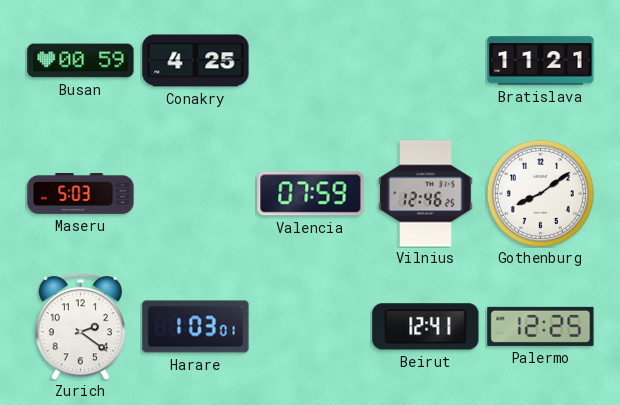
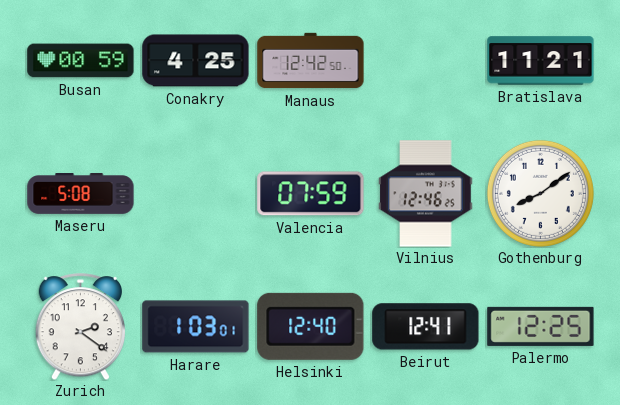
Manaus: none -> 12:42 (311, 61)
Maseru: 5:03 -> 5:08 (81, 194)
Helsinki: none -> 12:40 (311, 326)
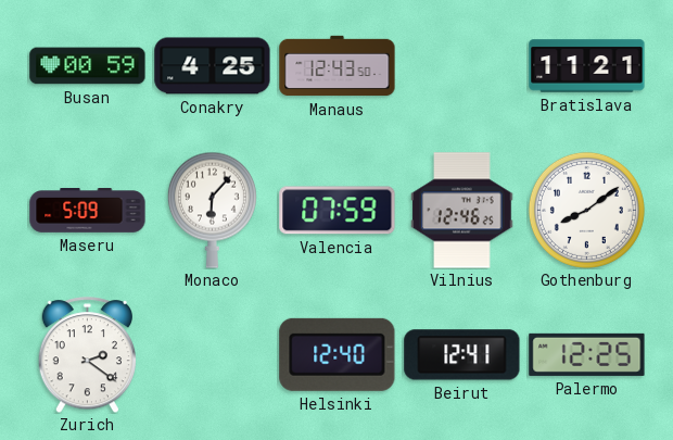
Manaus: 12:42 -> 12:43 (338, 66)
Maseru: 5:08 -> 5:09 (88, 211)
Monaco: none -> 6:07 (212, 210)
Harare: 1:03 -> none (196, 327)
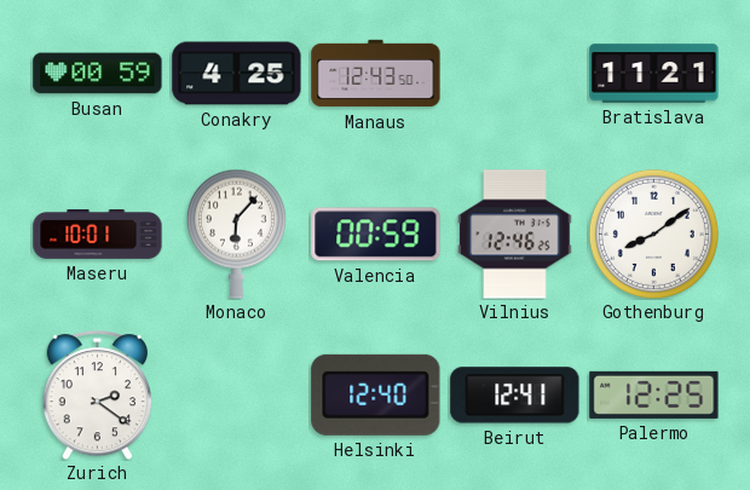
Maseru: 5:09 -> 10:01 (98, 235)
Valencia: 07:59 -> 00:59 (376, 235)
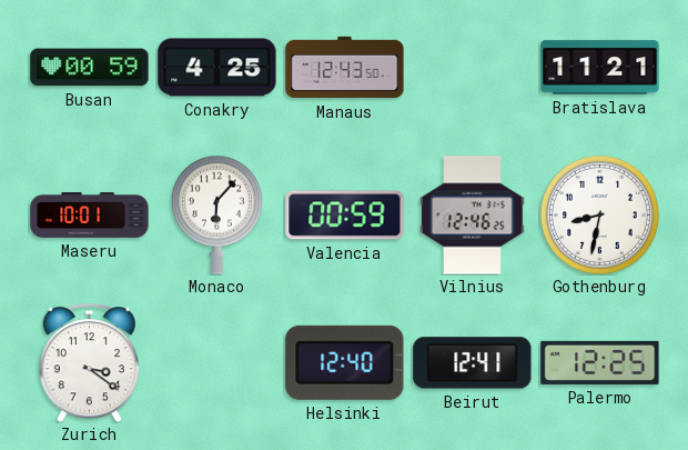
Gothenburg: 8:09 -> 8:32 (599, 214)
Zurich: 2:21 -> 3:21 (89, 363)
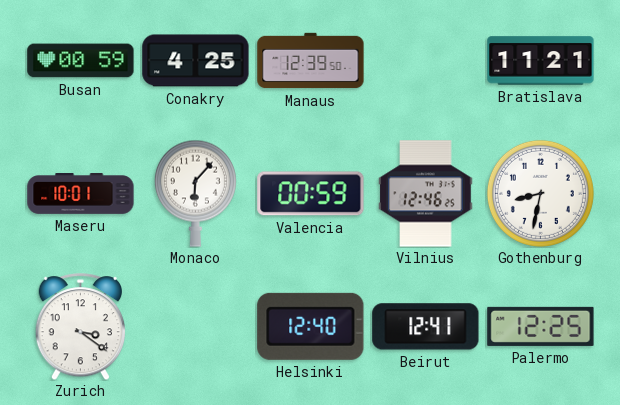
Manaus: 12:43 -> 12:39 (311, 61)
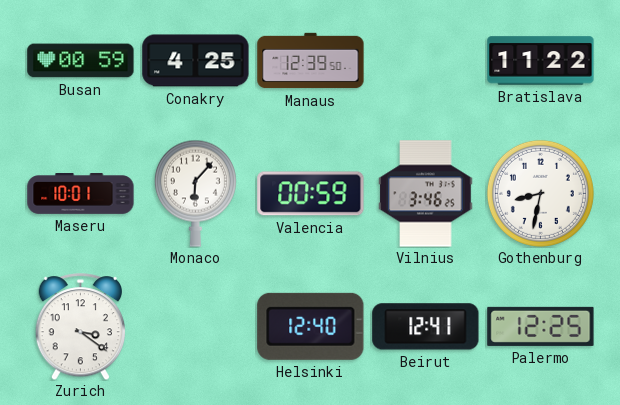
Bratislava: 11:21 -> 11:22 (541, 61)
Vilnius: 12:46 -> 3:46 (426, 194)
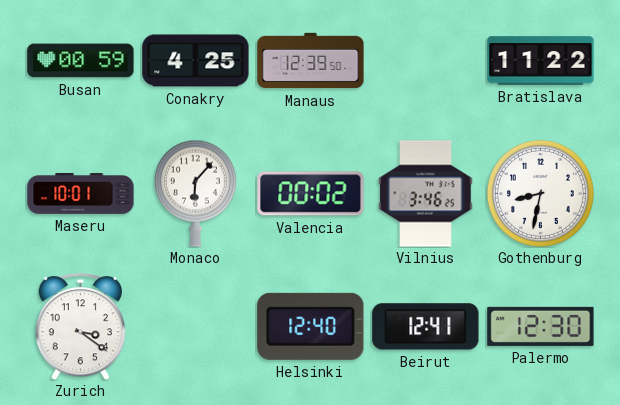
Valencia: 00:59 -> 00:02 (311, 194)
Palermo: 12:25 -> 12:30 (541, 326)
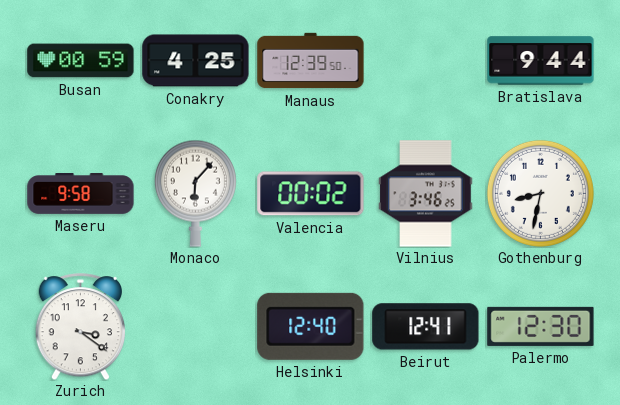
Bratislava: 11:22 -> 9:44 (541, 61)
Maseru: 10:01 -> 9:58 (81, 194)
